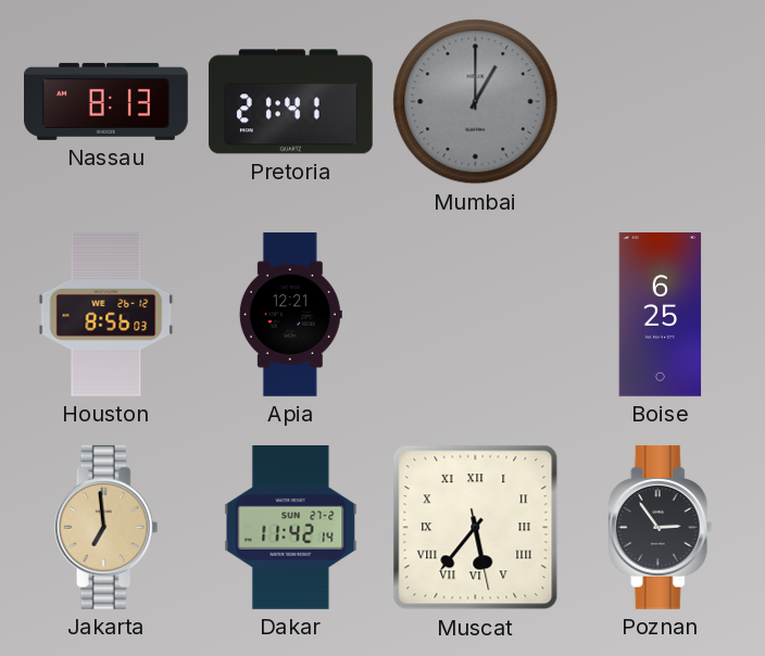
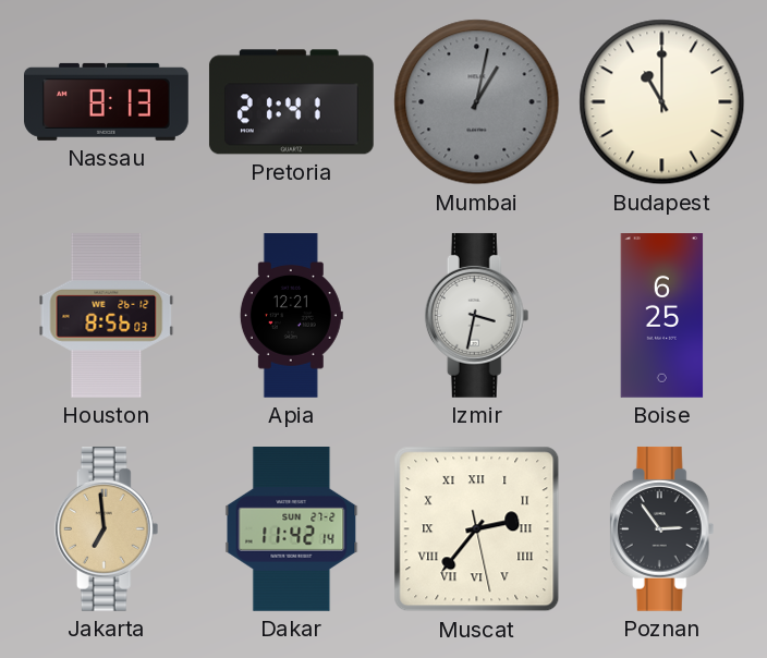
Mumbai: 1:00 -> 1:02 (477, 102)
Budapest: none -> 11:00 (662, 102)
Izmir: none -> 3:32 (477, 315)
Muscat: 5:36 -> 2:36 (477, 529)
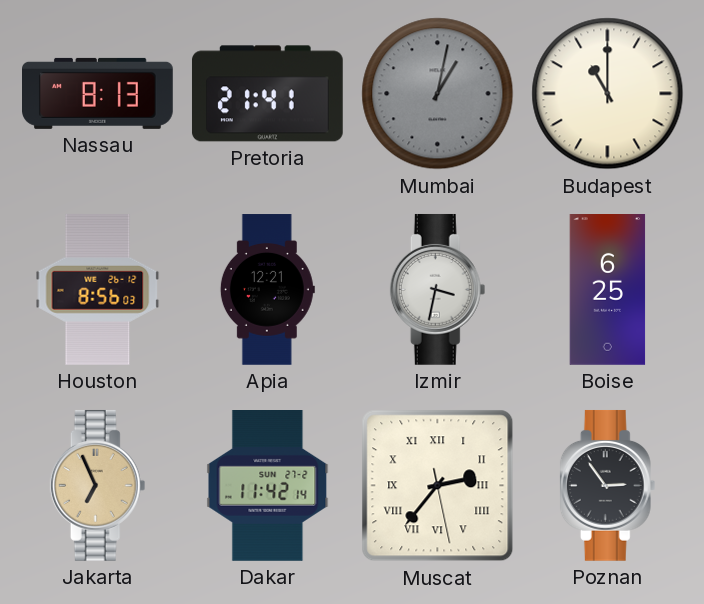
Jakarta: 6:59 -> 6:56 (98, 485)
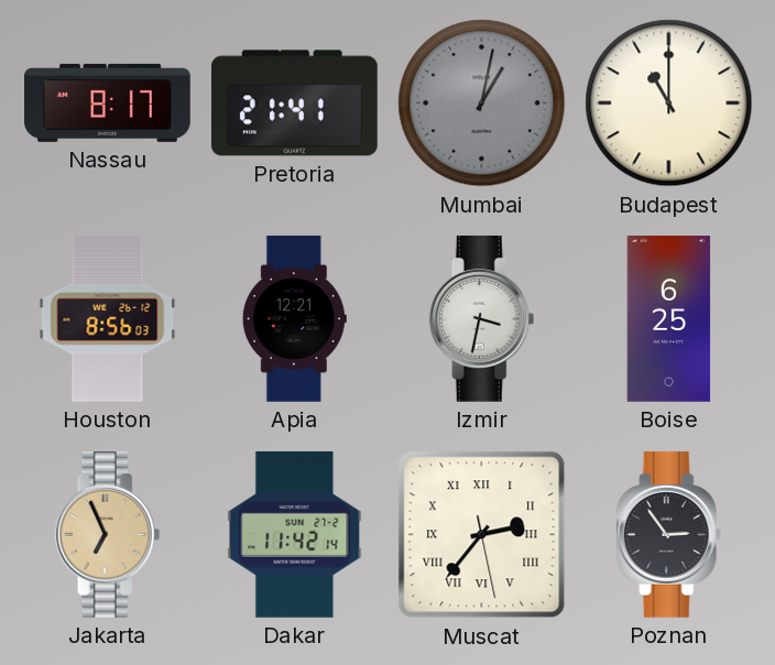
Nassau: 8:13 -> 8:17 (108, 102)
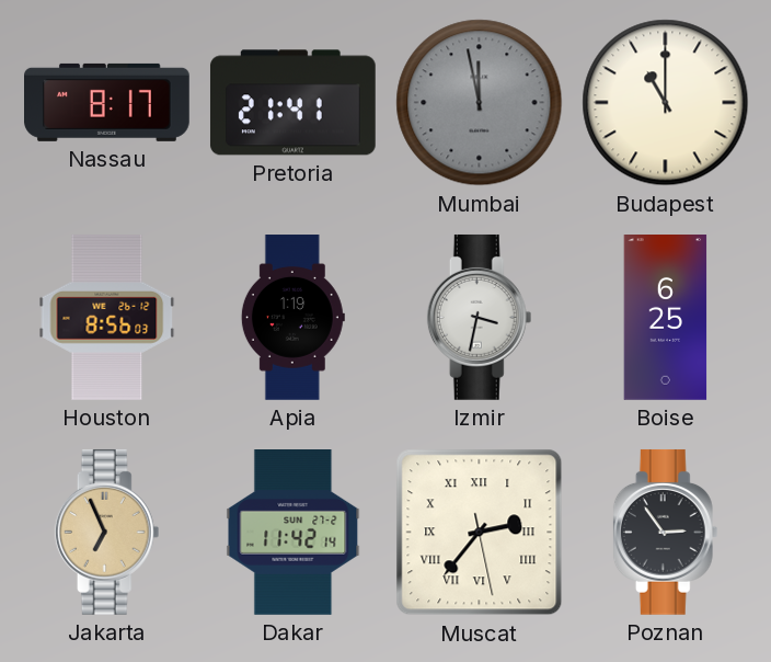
Mumbai: 1:02 -> 11:58 (480, 103)
Apia: 12:21 -> 1:19 (292, 318)
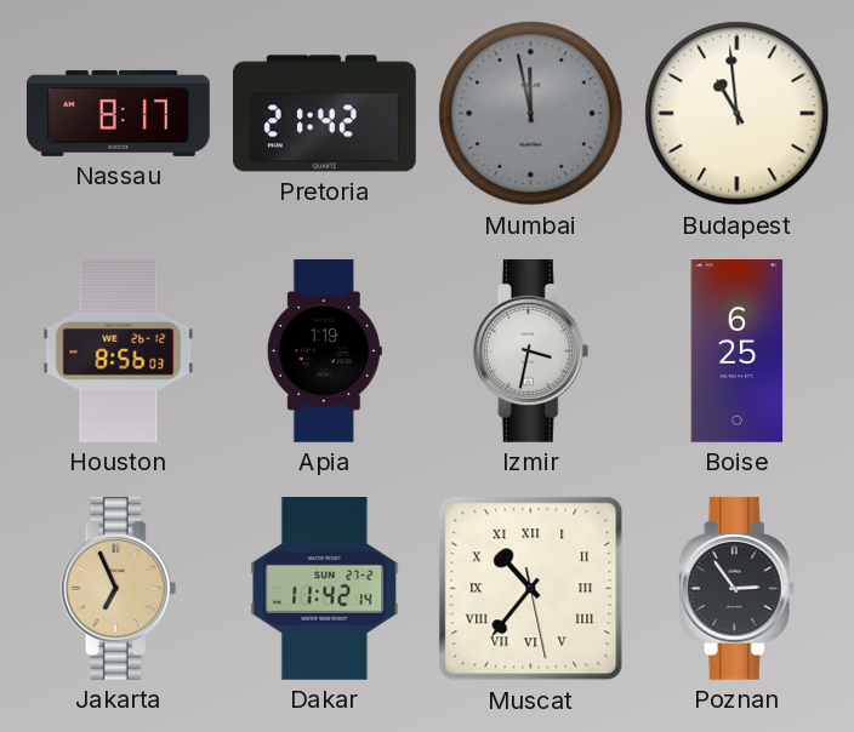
Pretoria: 21:41 -> 21:42 (324, 114)
Budapest: 11:00 -> 10:59 (738, 114)
Muscat: 2:36 -> 10:36 (531, 589)
